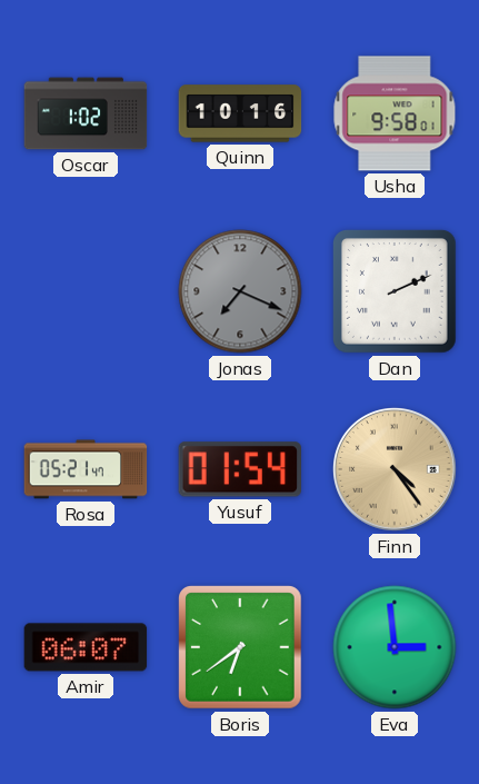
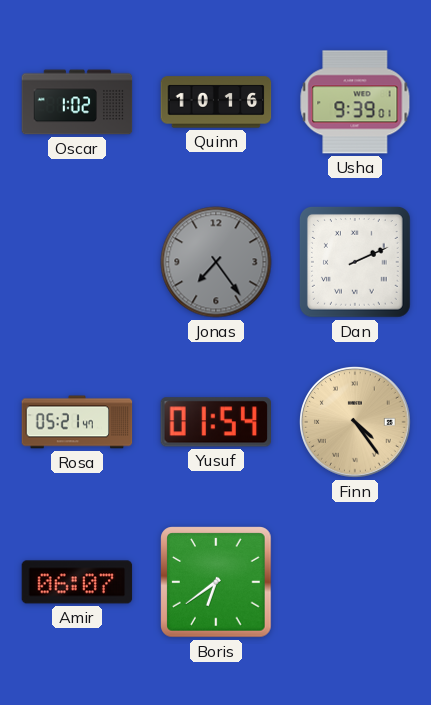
Usha: 9:58 -> 9:39 (355, 102)
Jonas: 7:19 -> 7:24 (216, 262)
Eva: 2:59 -> none (395, 647)
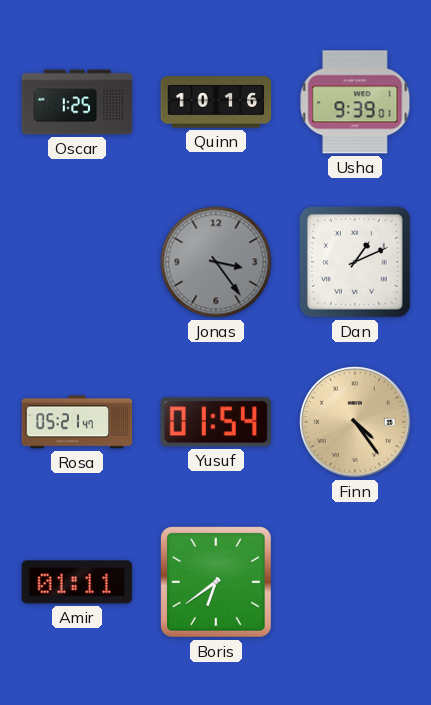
Oscar: 1:02 -> 1:25 (77, 102)
Jonas: 7:24 -> 3:24 (216, 262)
Dan: 2:11 -> 1:11 (356, 263)
Amir: 06:07 -> 01:11 (77, 582)
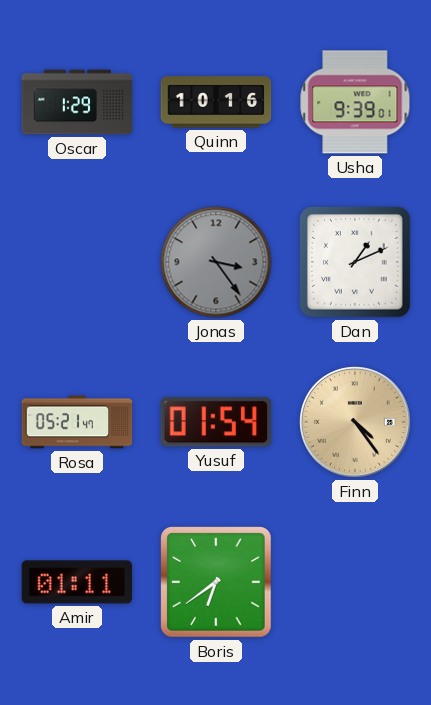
Oscar: 1:25 -> 1:29 (77, 102)
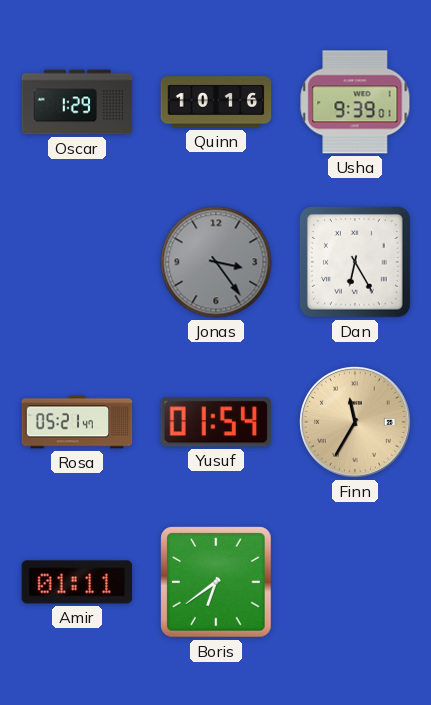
Dan: 1:11 -> 6:25 (356, 263)
Finn: 4:24 -> 11:35 (356, 423)
